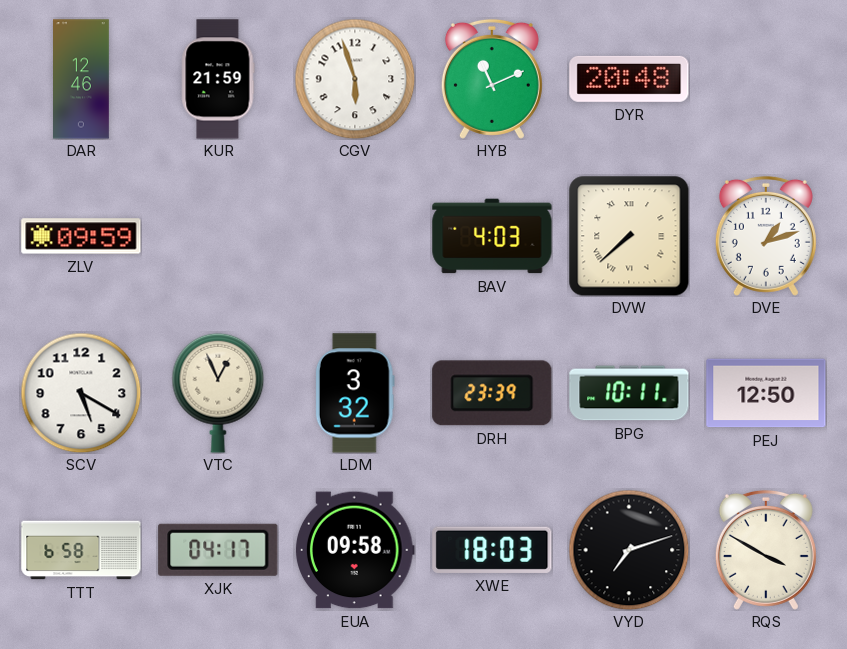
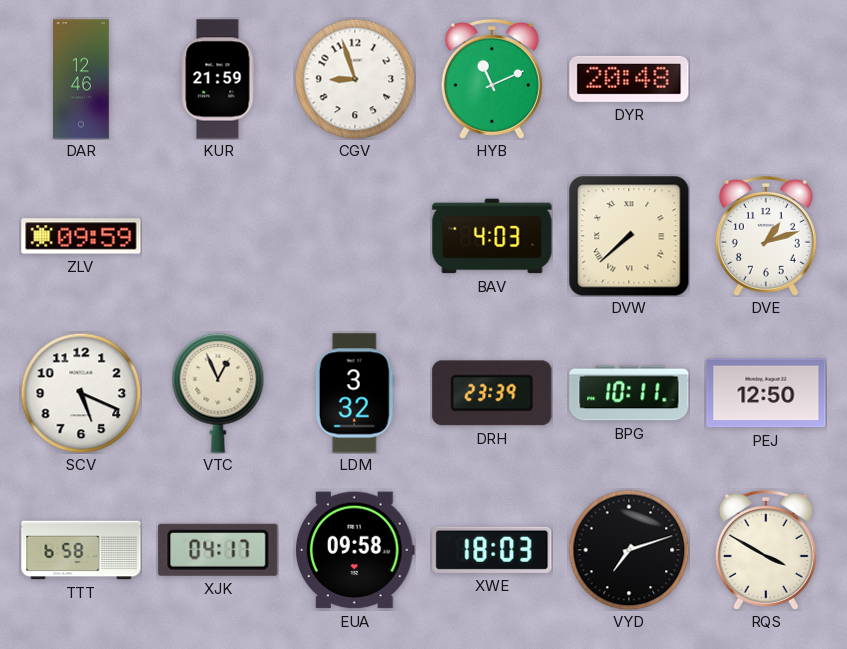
CGV: 5:57 -> 8:57 (355, 79)
SCV: 5:20 -> 5:19 (81, 393)
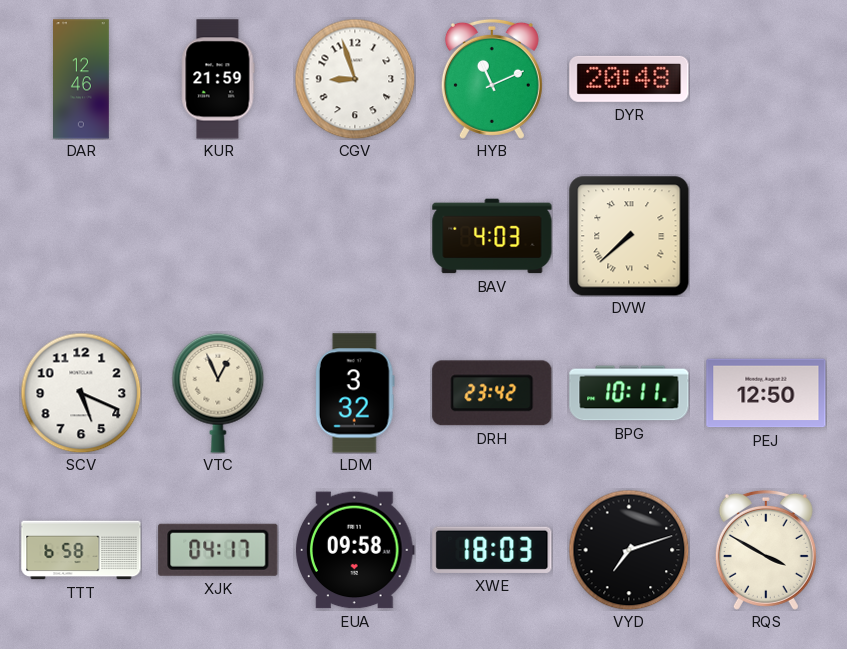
ZLV: 09:59 -> none (81, 236)
DVE: 1:12 -> none (766, 236)
DRH: 23:39 -> 23:42 (492, 393)
